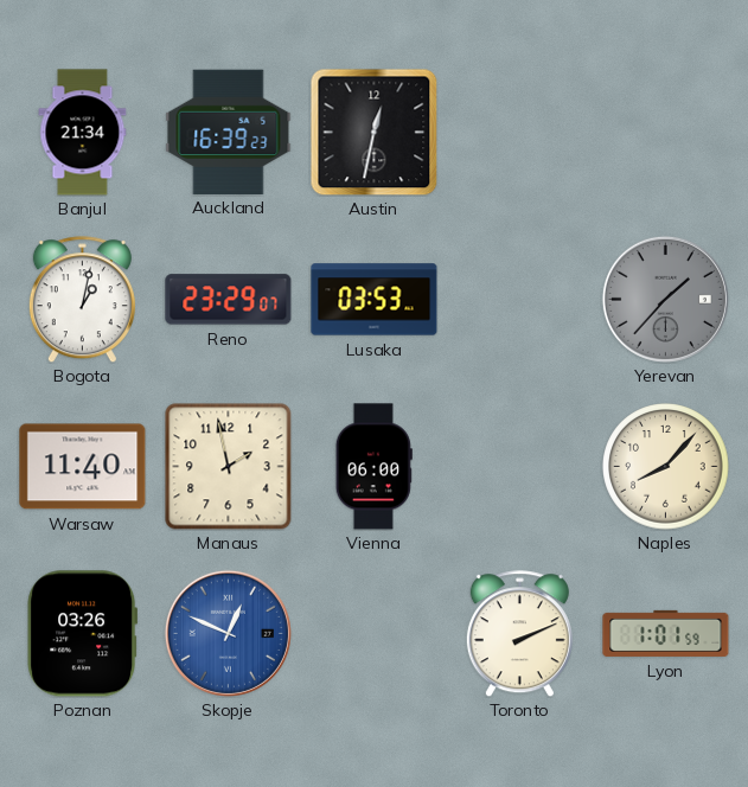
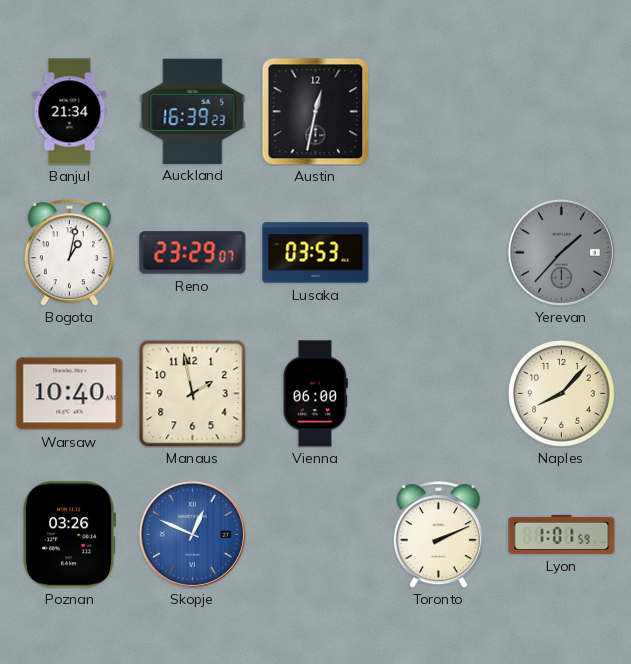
Warsaw: 11:40 -> 10:40 (70, 394)
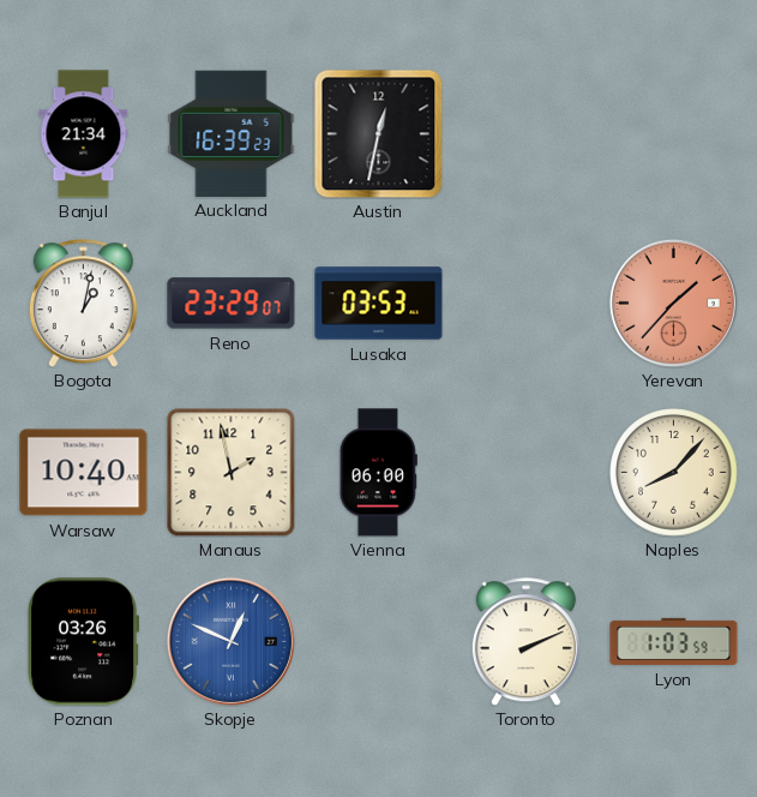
Yerevan dial: grey -> salmon (673, 302)
Lyon: 1:01 -> 1:03 (674, 641)
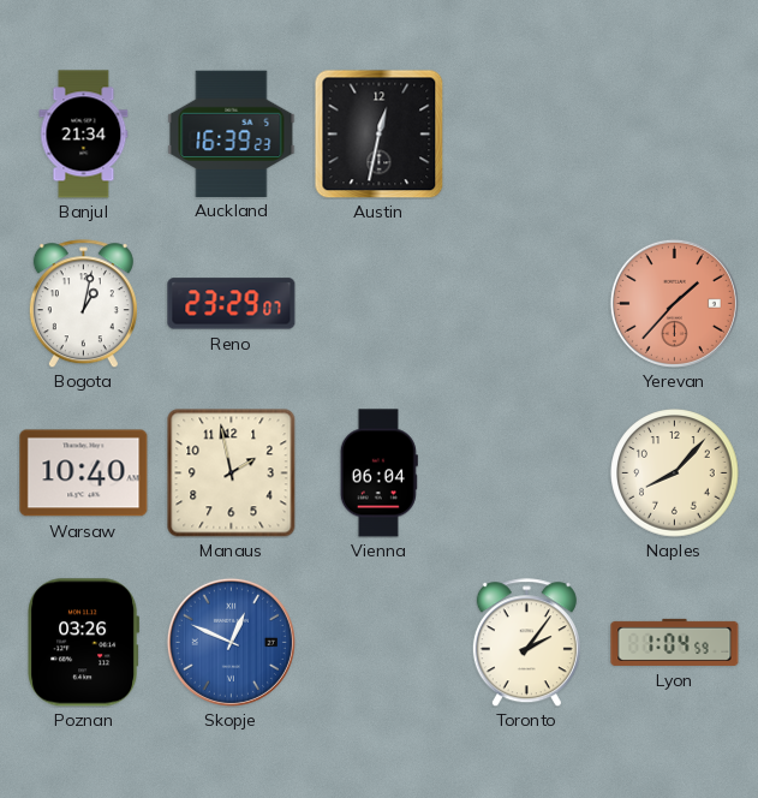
Lusaka: 03:53 -> none (379, 304)
Vienna: 06:00 -> 06:04 (378, 474)
Toronto: 2:11 -> 2:06 (526, 643)
Lyon: 1:03 -> 1:04 (675, 642)
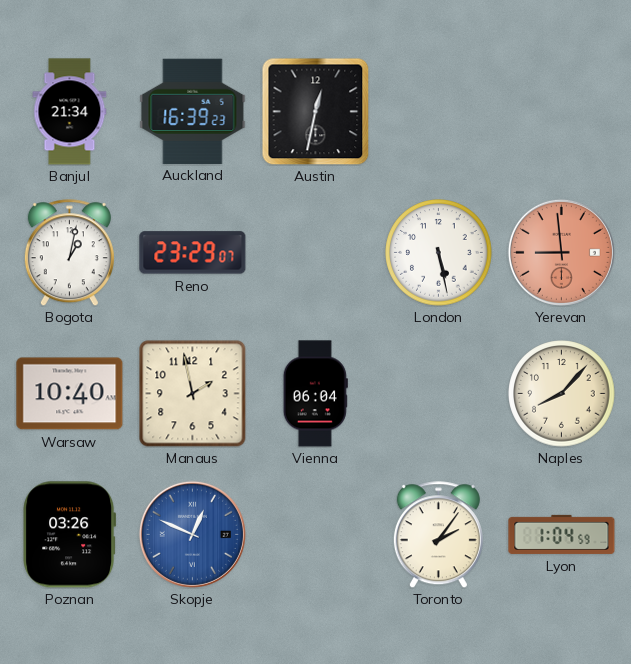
London: none -> 5:28 (439, 253)
Yerevan: 1:37 -> 8:59 (561, 252)
